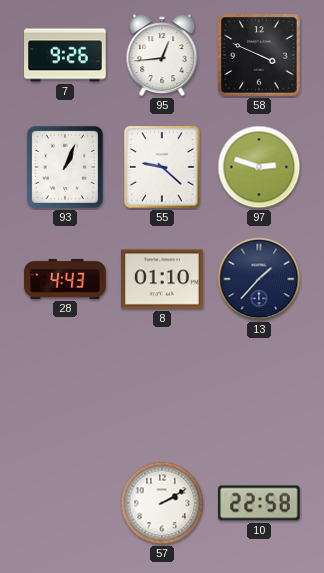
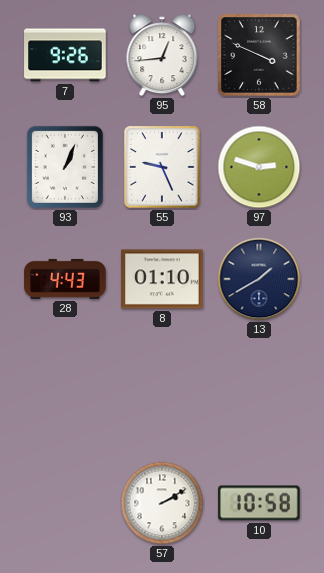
55: 9:22 -> 9:26 (162, 167)
13: 1:37 -> 1:40 (259, 279)
10: 22:58 -> 10:58 (259, 503)
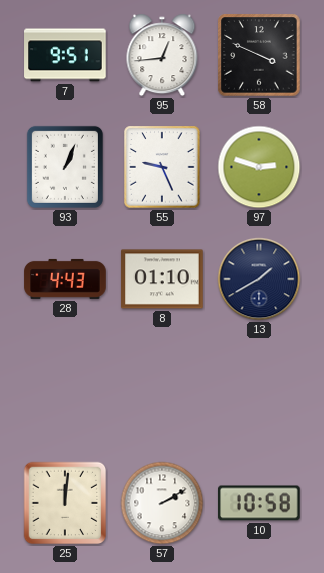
7: 9:26 -> 9:51 (65, 55)
25: none -> 12:01 (65, 503)
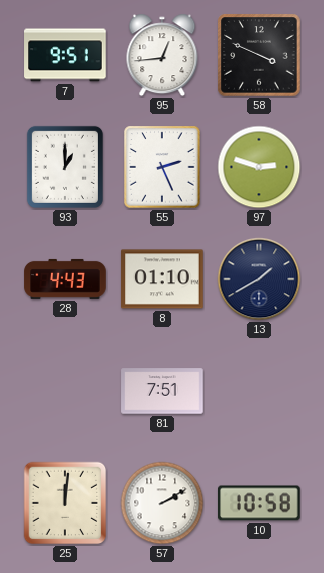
93: 1:04 -> 1:00 (65, 167)
55: 9:26 -> 2:26 (162, 167)
81: none -> 7:51 (162, 391)
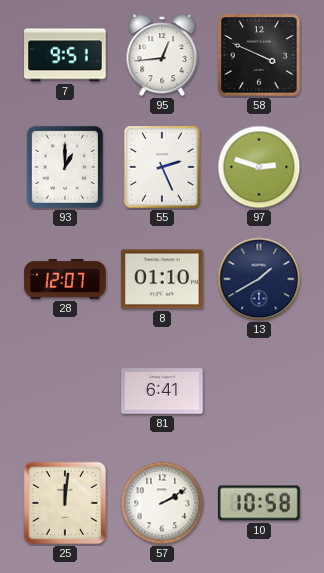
28: 4:43 -> 12:07 (65, 279)
81: 7:51 -> 6:41 (162, 391)
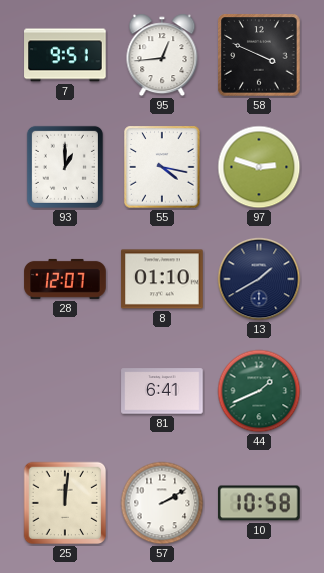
55: 2:26 -> 4:17 (162, 167)
44: none -> 1:41 (259, 391)
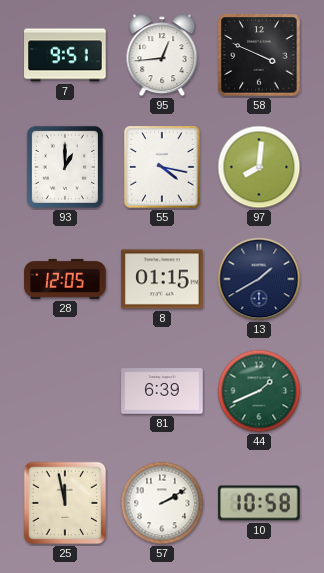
97: 2:48 -> 8:01 (259, 167)
28: 12:07 -> 12:05 (65, 279)
8: 01:10 -> 01:15 (162, 279)
81: 6:41 -> 6:39 (162, 391)
25: 12:01 -> 11:58 (65, 503)
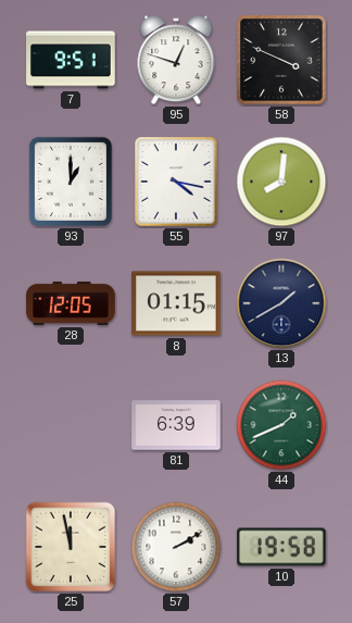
95: 12:44 -> 12:48 (176, 60)
10: 10:58 -> 19:58 (281, 547)
